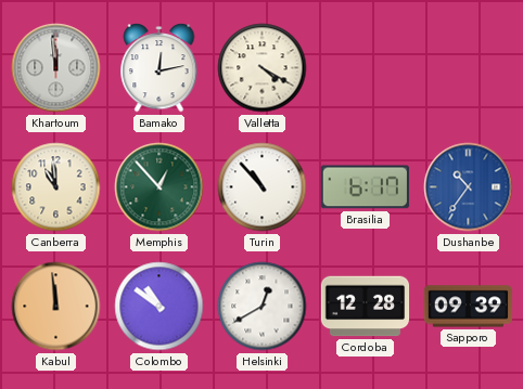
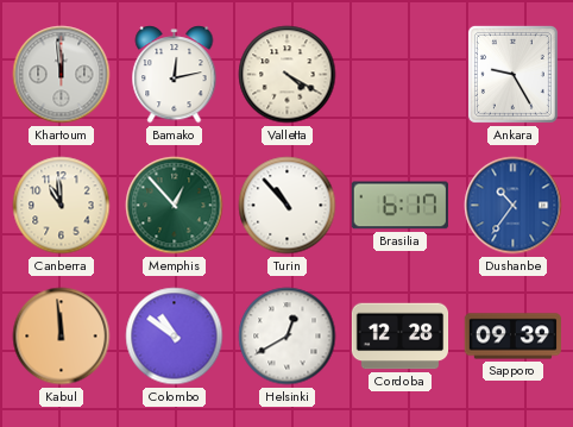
Ankara: none -> 9:25 (512, 74)
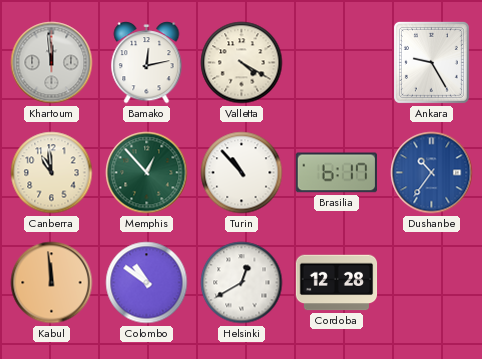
Sapporo: 09:39 -> none (514, 337)
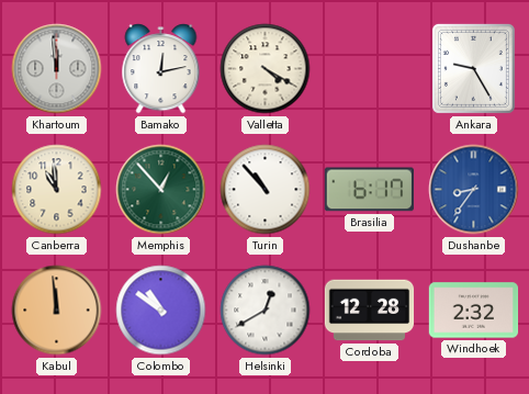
Dushanbe: 10:36 -> 8:36 (474, 190)
Windhoek: none -> 2:32 (474, 311)
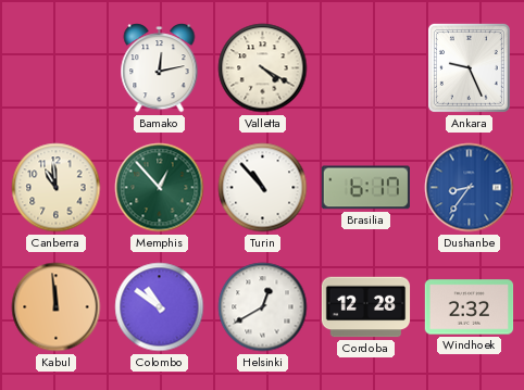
Khartoum: 11:59 -> none (57, 69)
Ankara: 9:25 -> 9:26 (469, 67)
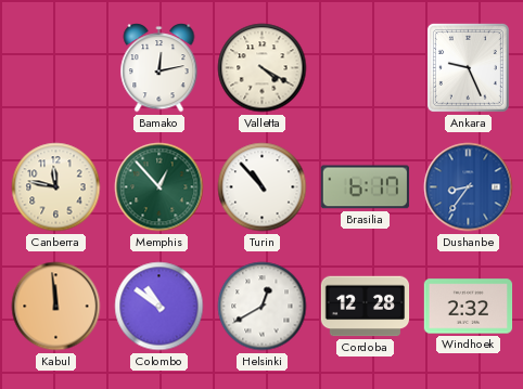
Canberra: 10:59 -> 11:47 (56, 187)
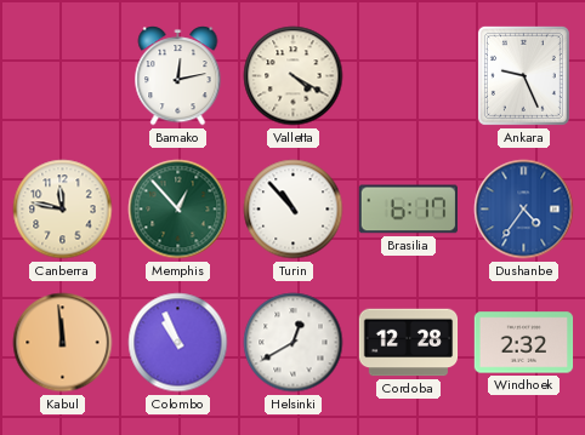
Dushanbe: 8:36 -> 4:36 (524, 210)
Colombo: 10:51 -> 10:56 (178, 343)
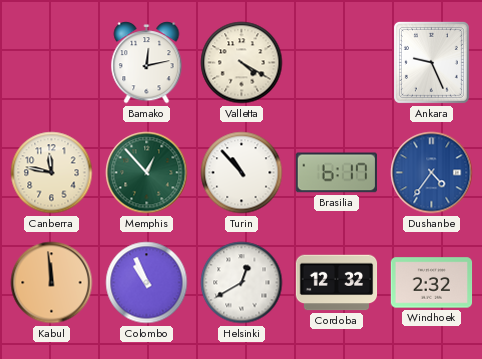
Cordoba: 12:28 -> 12:32 (337, 283)
